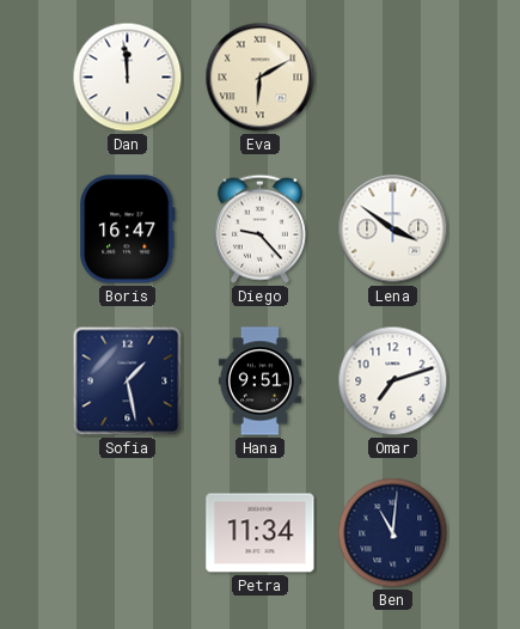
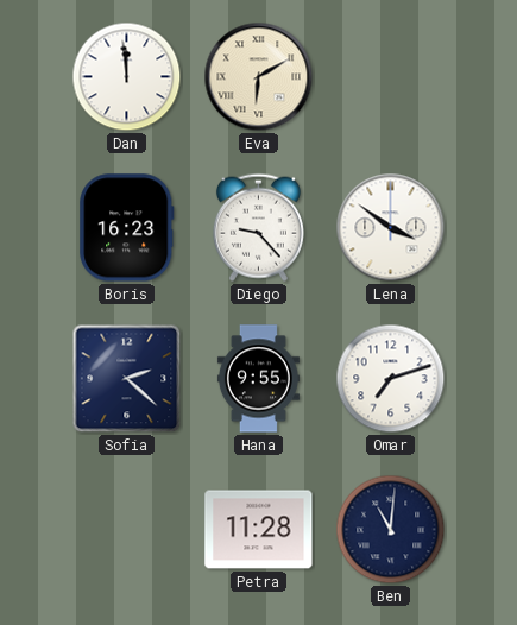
Boris: 16:47 -> 16:23 (127, 228)
Sofia: 1:28 -> 2:22 (127, 379)
Hana: 9:51 -> 9:55 (258, 379)
Petra: 11:34 -> 11:28 (259, 530)
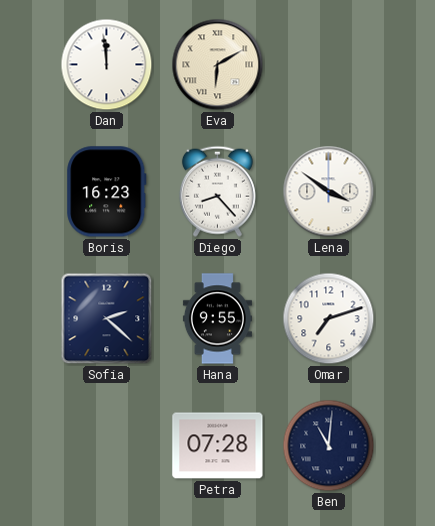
Diego: 9:23 -> 8:23 (217, 191)
Petra: 11:28 -> 07:28 (218, 446)
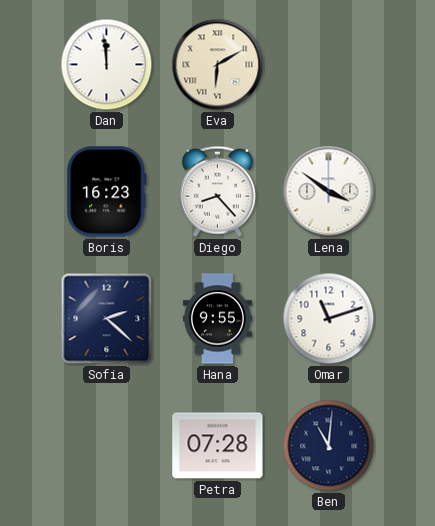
Omar: 7:12 -> 11:12 (329, 319)
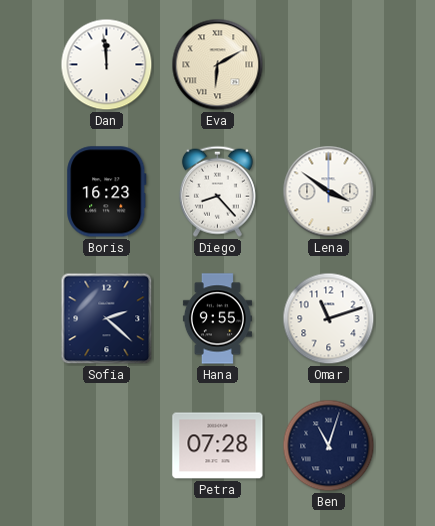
Ben: 11:01 -> 11:03 (329, 446)
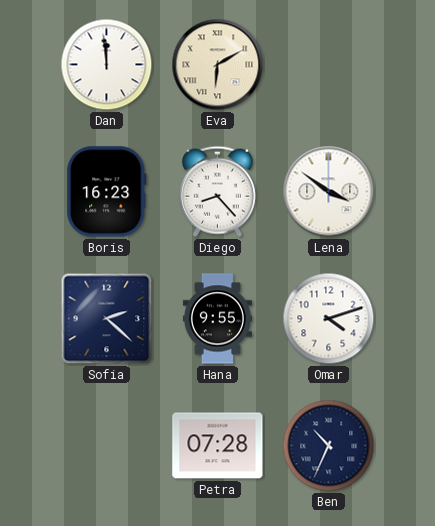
Omar: 11:12 -> 4:12 (329, 319)
Ben: 11:03 -> 10:34 (329, 446)
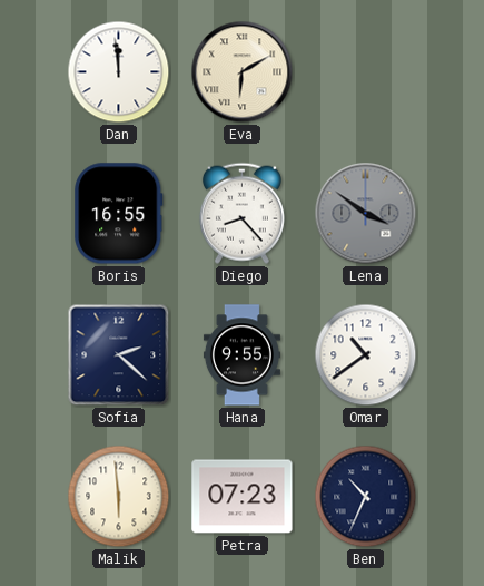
Boris: 16:23 -> 16:55 (119, 214)
Lena dial: white -> grey (366, 214)
Omar: 4:12 -> 10:39 (366, 355)
Malik: none -> 5:59 (119, 497)
Petra: 07:28 -> 07:23 (243, 497)
